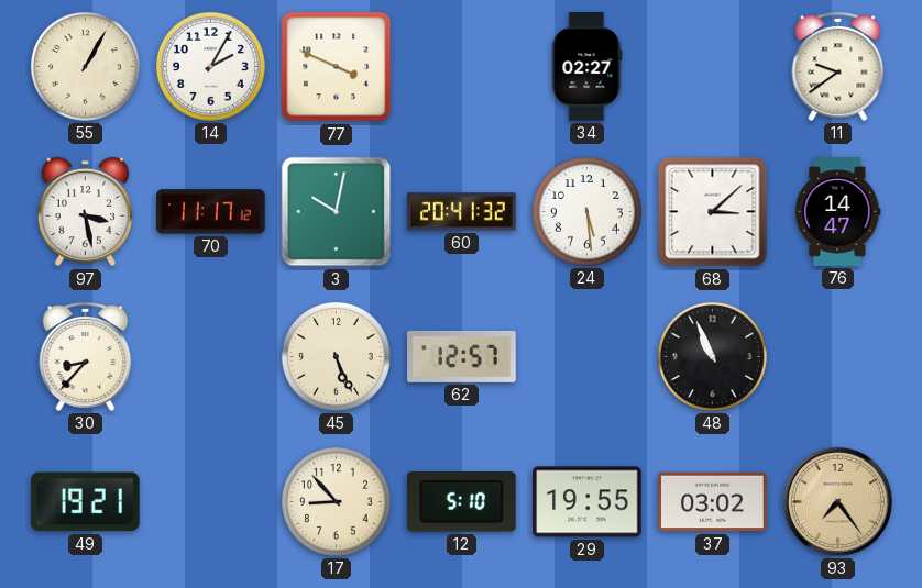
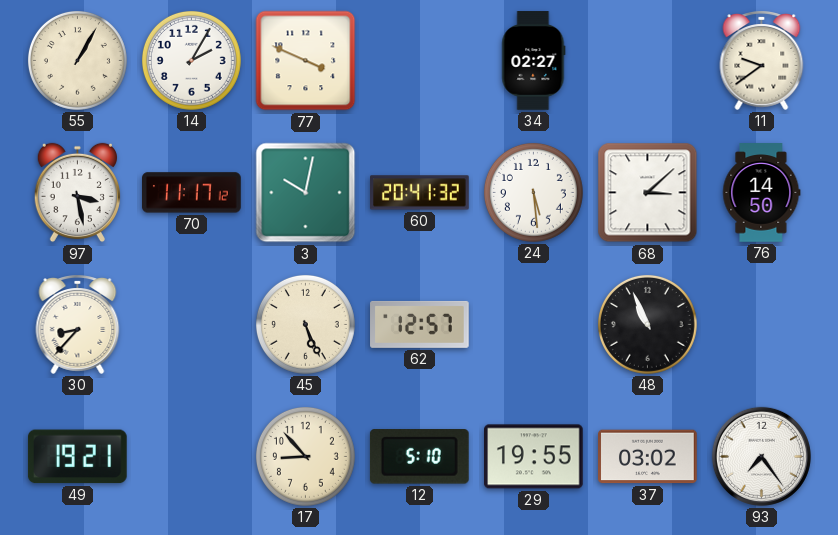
76: 14:47 -> 14:50 (762, 193)
93 dial: champagne -> white (761, 456)
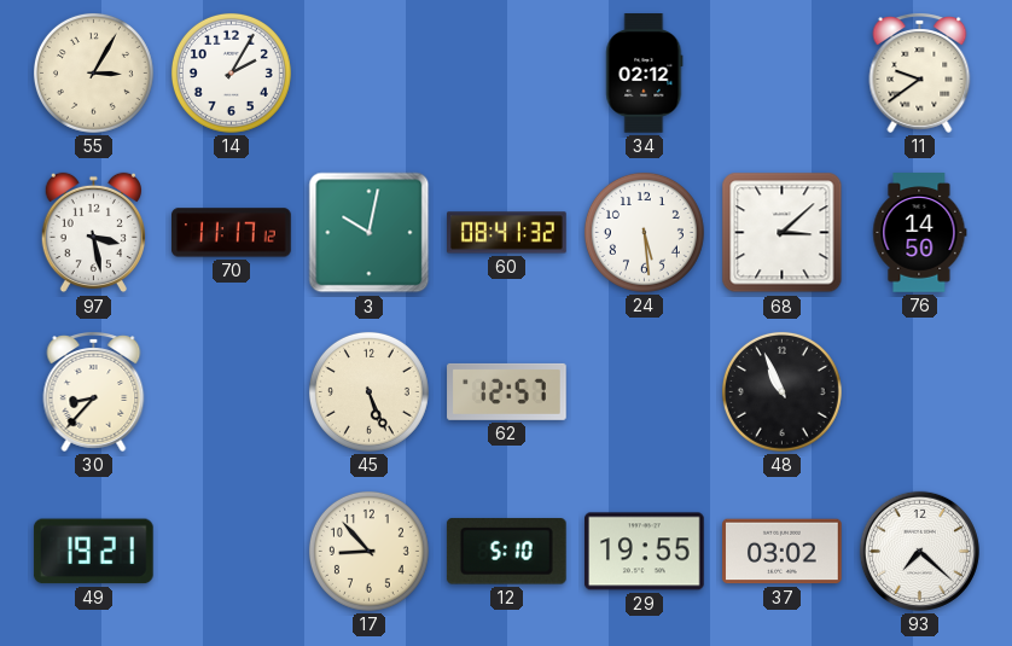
55: 1:05 -> 3:05 (93, 72)
77: 3:49 -> none (306, 61)
34: 02:27 -> 02:12 (645, 74)
60: 20:41 -> 08:41 (507, 233)
93: 7:24 -> 7:22 (919, 551)
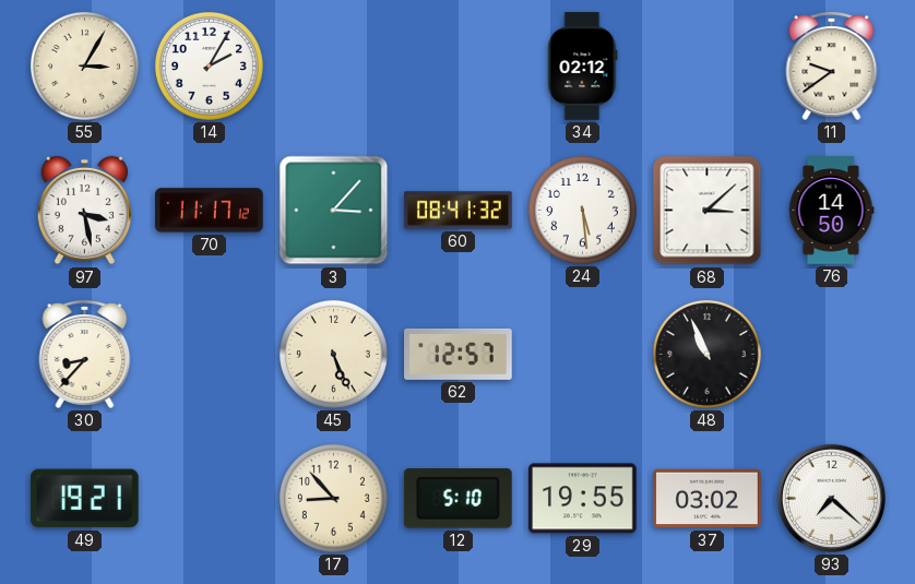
3: 10:02 -> 3:07 (334, 211)
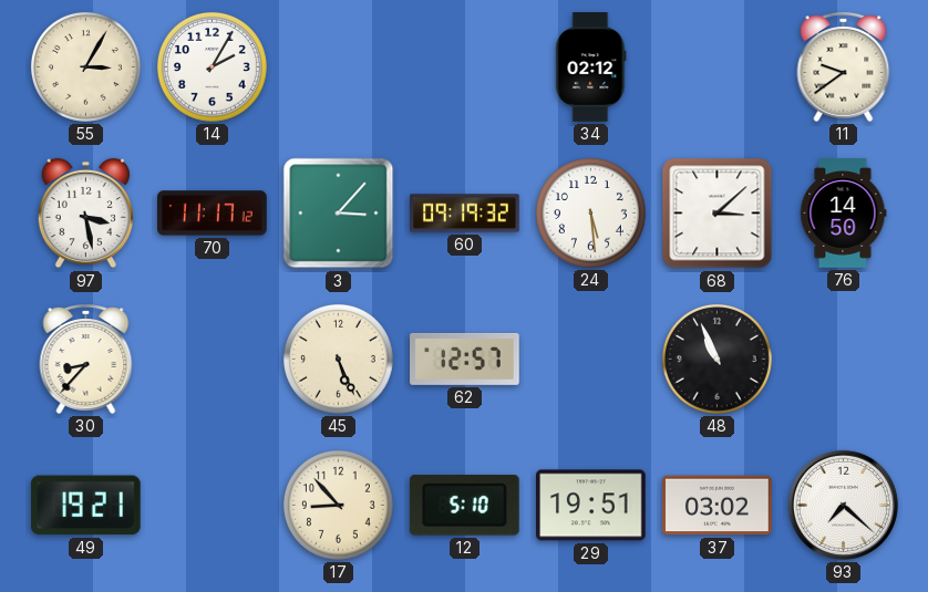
60: 08:41 -> 09:19 (465, 214)
29: 19:55 -> 19:51 (591, 506)
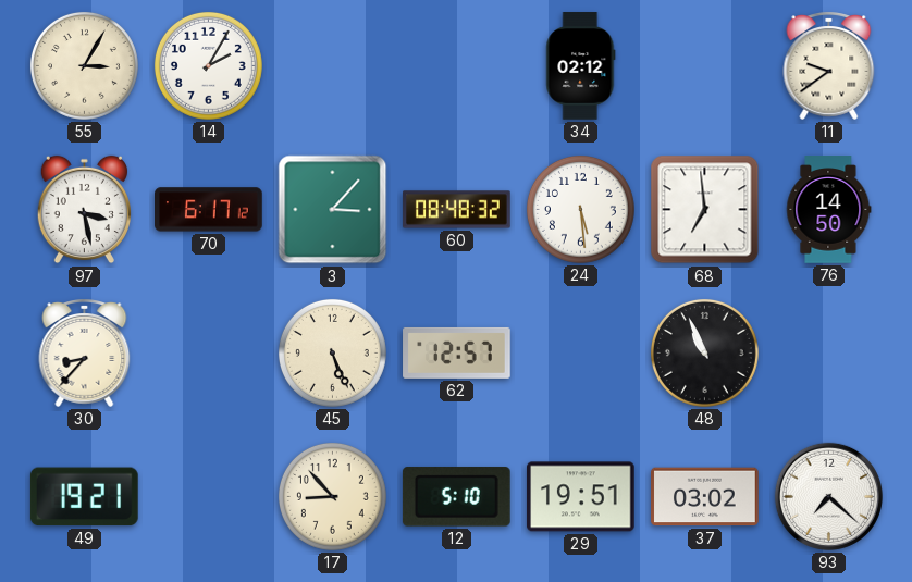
70: 11:17 -> 6:17 (209, 210)
60: 09:19 -> 08:48 (457, 210)
68: 3:08 -> 6:59 (705, 210)
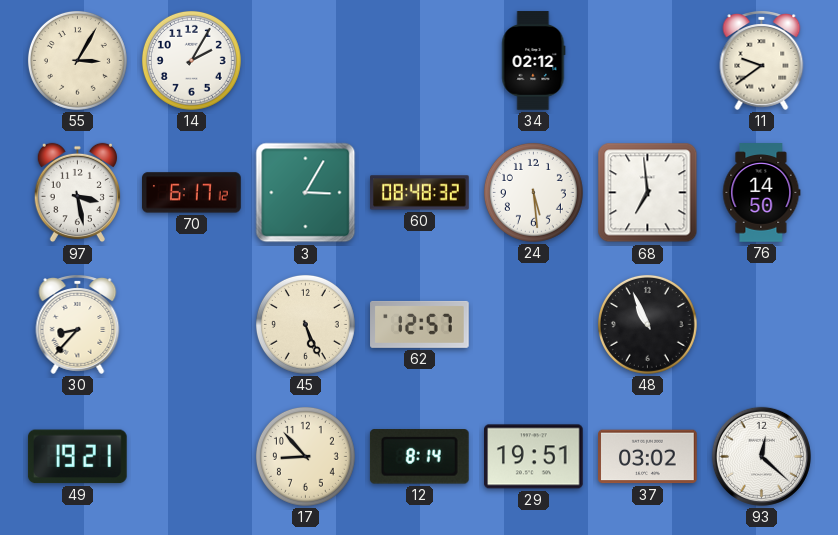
3: 3:07 -> 3:05 (306, 193)
12: 5:10 -> 8:14 (419, 457)
93: 7:22 -> 12:22 (761, 456)
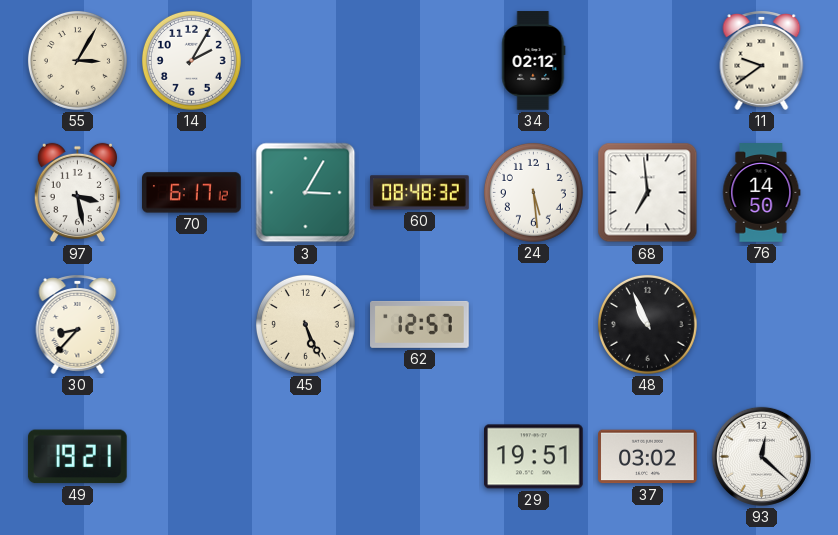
17: 8:53 -> none (305, 456)
12: 8:14 -> none (419, 457)
